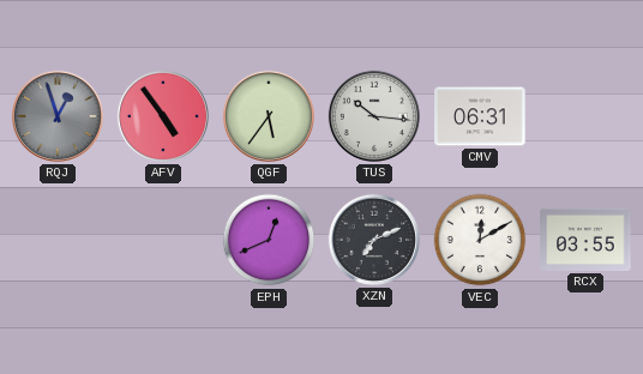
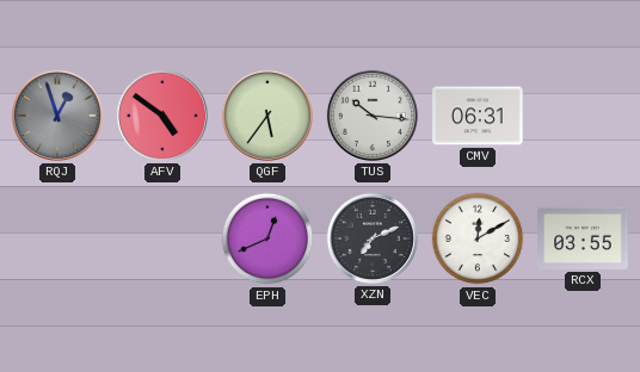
AFV: 4:54 -> 4:51 (162, 116)
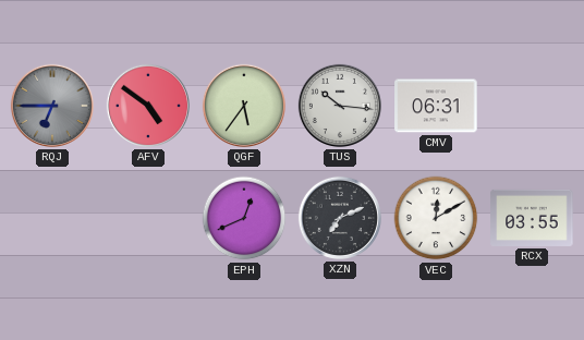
RQJ: 12:57 -> 6:45 (52, 106)
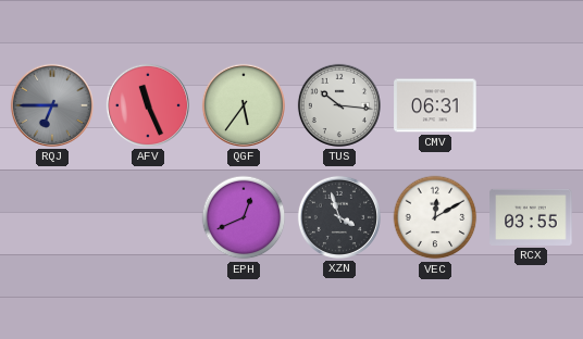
AFV: 4:51 -> 11:26 (148, 105)
XZN: 7:11 -> 3:57 (339, 217)
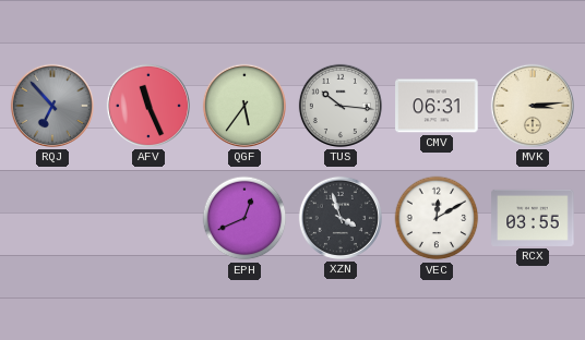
RQJ: 6:45 -> 6:53 (52, 106)
MVK: none -> 3:14 (533, 106)
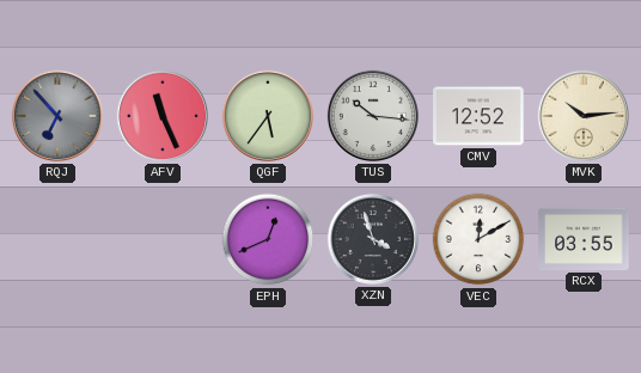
CMV: 06:31 -> 12:52 (478, 116)
MVK: 3:14 -> 10:14 (584, 116)
